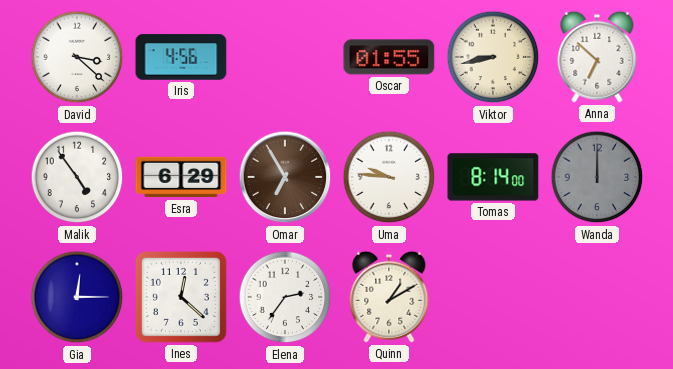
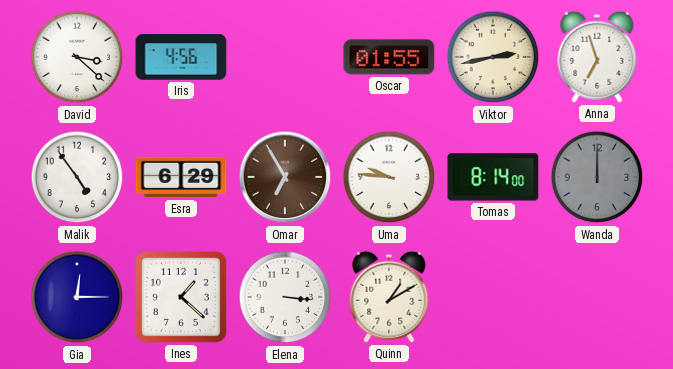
Viktor: 8:43 -> 2:43 (493, 57)
Anna: 6:52 -> 6:57 (597, 57)
Ines: 12:22 -> 1:22 (181, 297)
Elena: 2:36 -> 3:16 (285, 297)
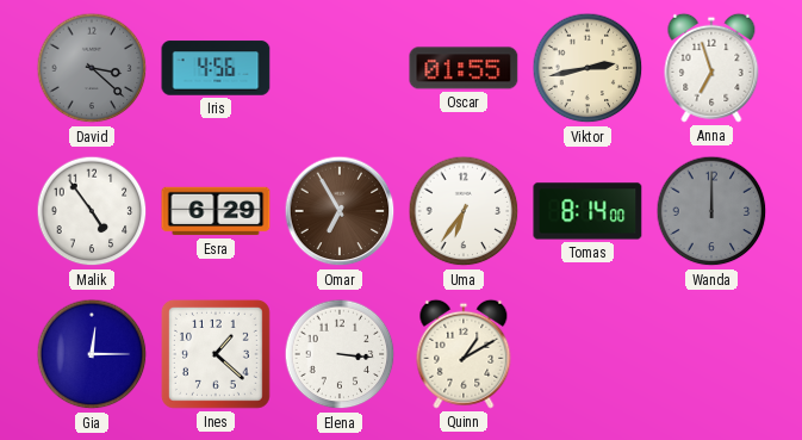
David dial: white -> grey (92, 68)
Uma: 9:46 -> 6:36 (464, 211)
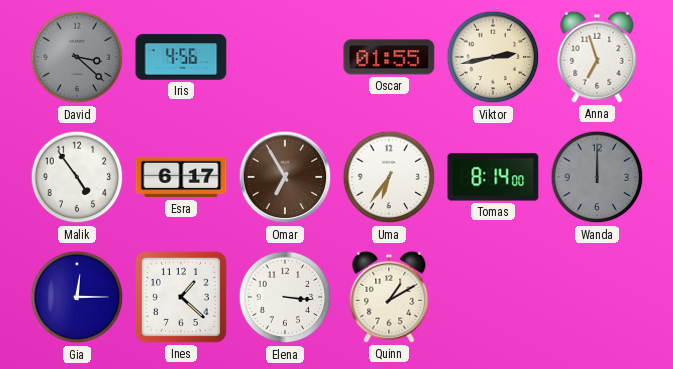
Esra: 6:29 -> 6:17 (181, 177)
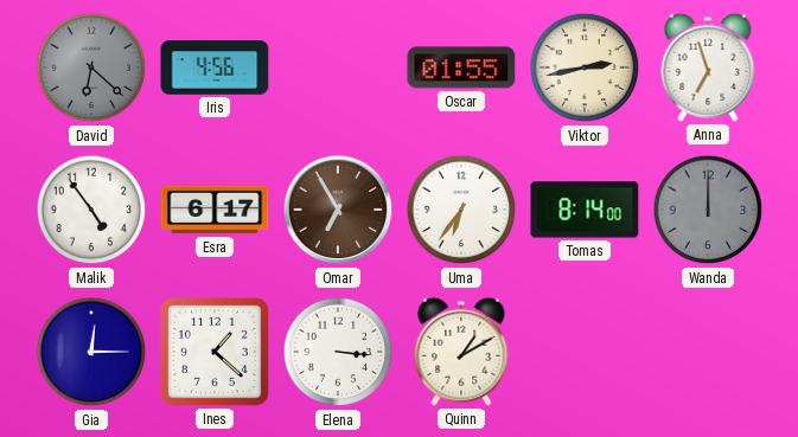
David: 3:22 -> 6:22 (91, 68)
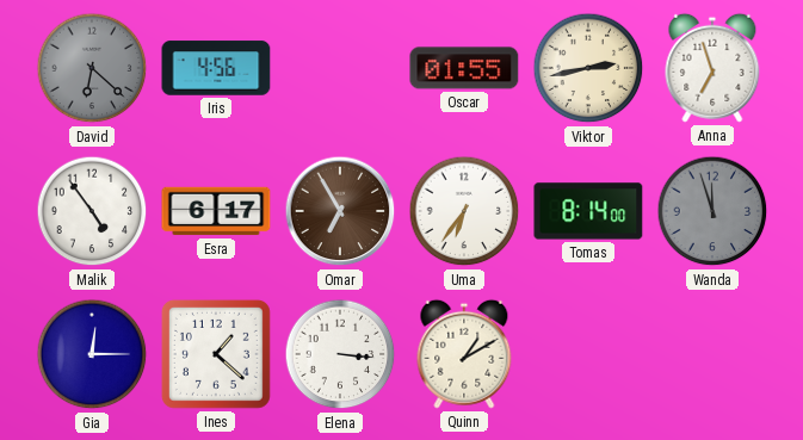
Wanda: 12:00 -> 11:57 (712, 211)
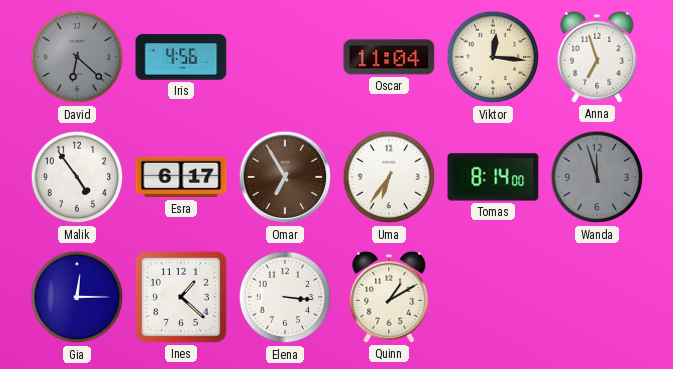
Oscar: 01:55 -> 11:04 (389, 57)
Viktor: 2:43 -> 12:16 (493, 57)
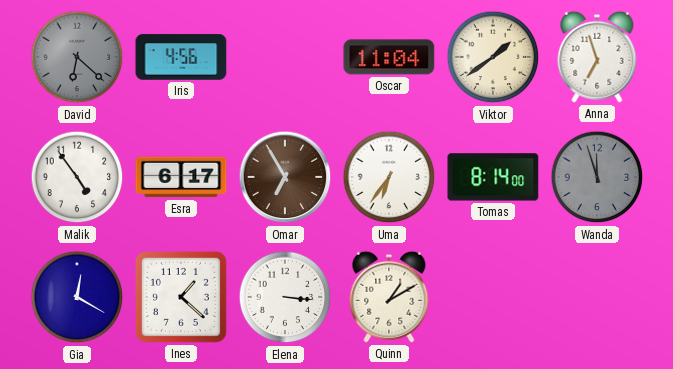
Viktor: 12:16 -> 1:39 (493, 57)
Gia: 12:15 -> 12:20 (77, 297)
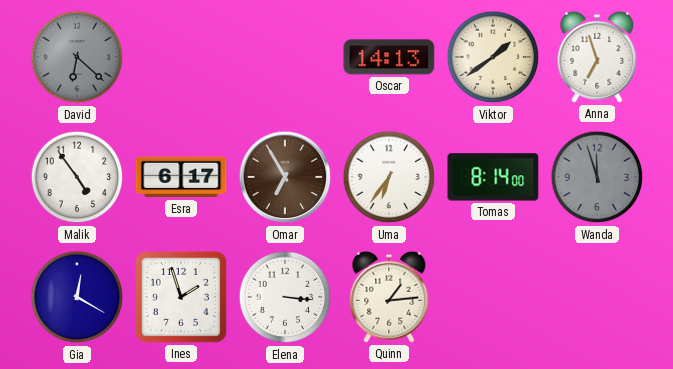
Iris: 4:56 -> none (181, 57)
Oscar: 11:04 -> 14:13 (389, 57)
Ines: 1:22 -> 1:57 (181, 297)
Quinn: 1:10 -> 1:14 (389, 297)
